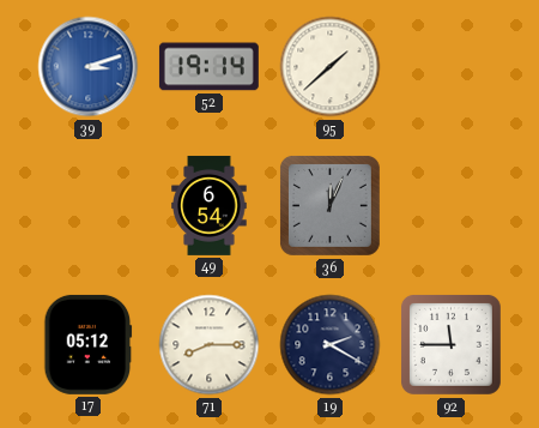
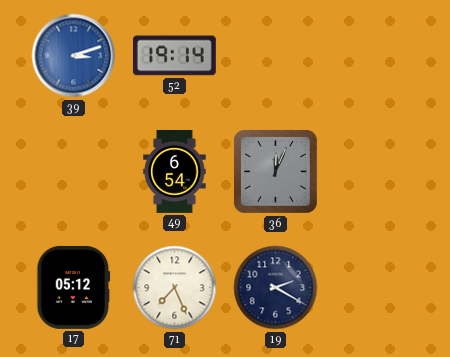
95: 1:38 -> none (331, 67)
71: 8:15 -> 7:26 (175, 288)
92: 11:45 -> none (450, 344)
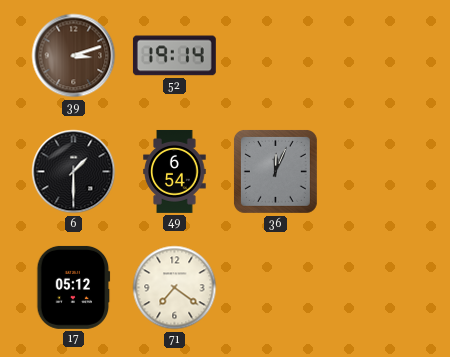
39 dial: blue -> brown (74, 56)
6: none -> 1:30 (74, 172)
71: 7:26 -> 7:21 (175, 288)
19: 2:20 -> none (276, 288)
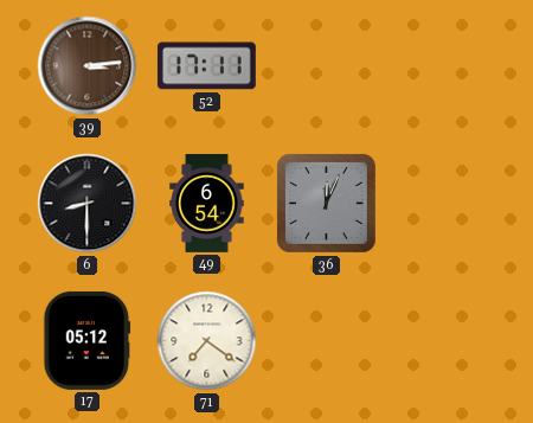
39: 3:12 -> 3:14 (88, 66)
52: 19:14 -> 17:11 (206, 66)
6: 1:30 -> 8:30 (88, 204)
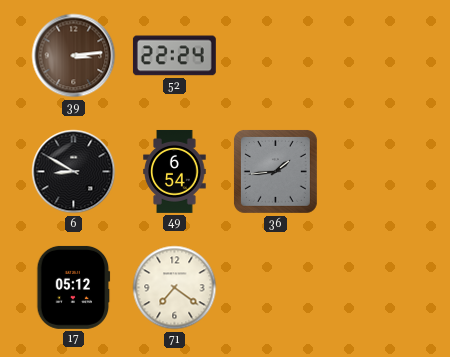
52: 17:11 -> 22:24 (174, 56)
6: 8:30 -> 8:50 (74, 172)
36: 12:04 -> 1:44 (275, 171)
